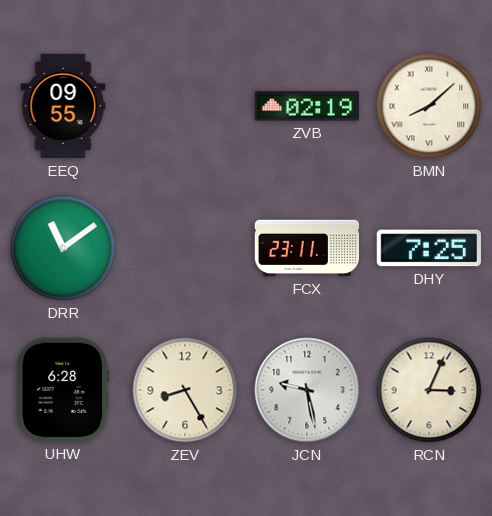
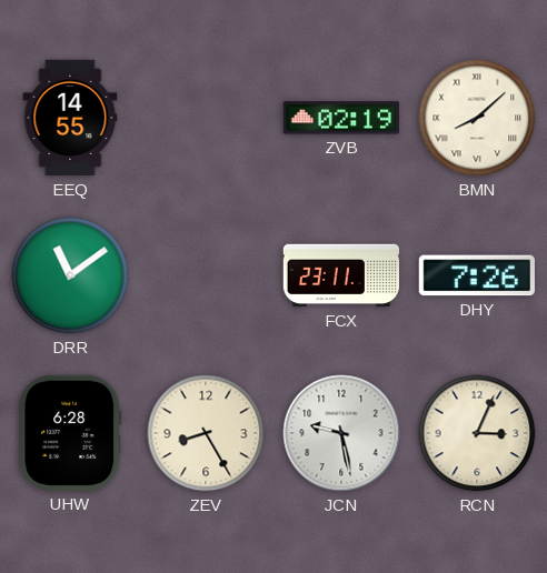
EEQ: 09:55 -> 14:55 (70, 118)
DHY: 7:25 -> 7:26 (477, 275)
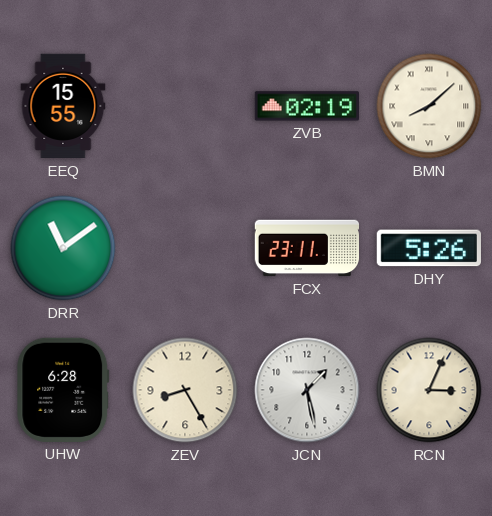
EEQ: 14:55 -> 15:55 (63, 106)
DHY: 7:26 -> 5:26 (429, 248)
JCN: 9:28 -> 1:28 (307, 390)
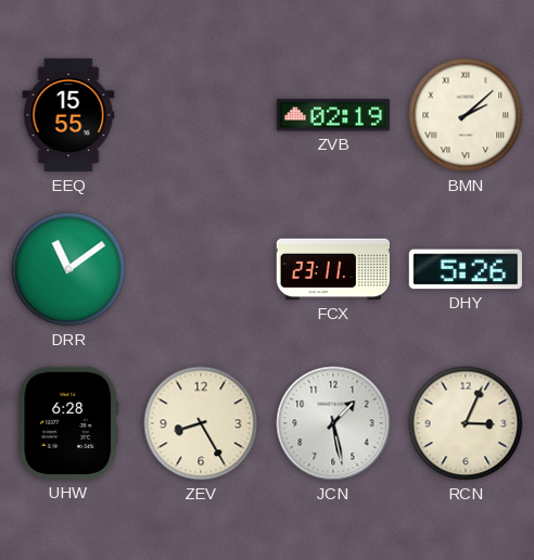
BMN: 8:08 -> 2:08 (466, 115)
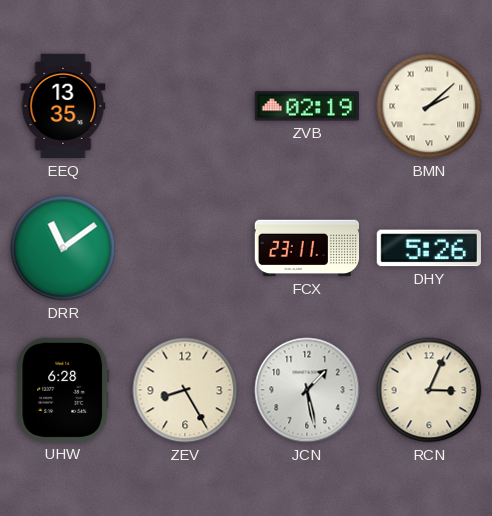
EEQ: 15:55 -> 13:35 (63, 106)
